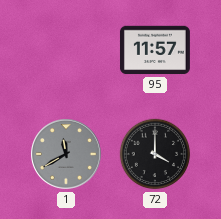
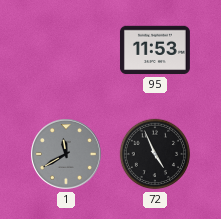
95: 11:57 -> 11:53 (155, 50)
72: 4:00 -> 4:56 (155, 154)
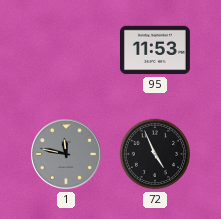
1: 11:40 -> 11:47 (67, 155)
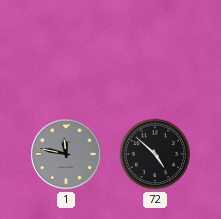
95: 11:53 -> none (155, 50)
72: 4:56 -> 4:52 (155, 154)
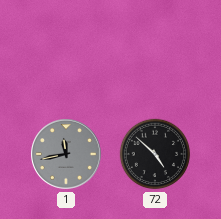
1: 11:47 -> 11:43 (67, 155)
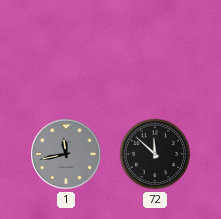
72: 4:52 -> 11:52 (155, 154)
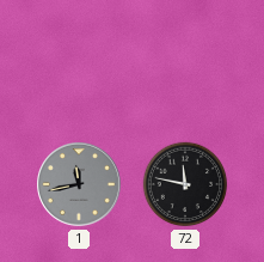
72: 11:52 -> 11:47 (185, 184)
